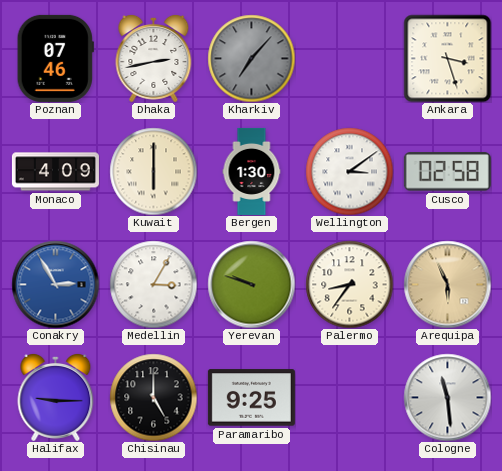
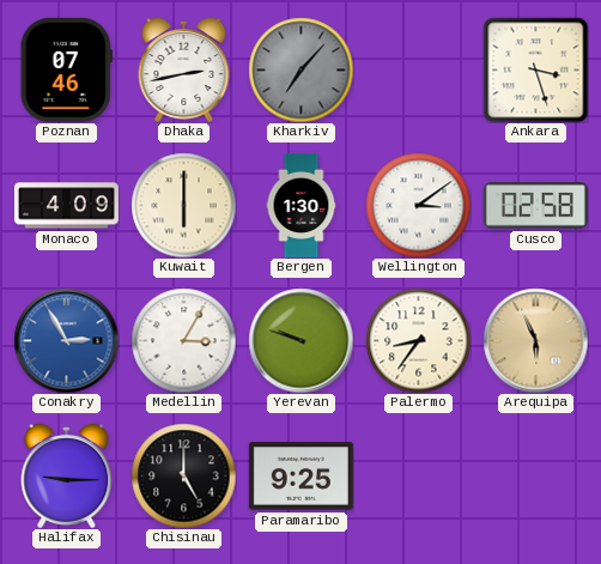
Cologne: 11:29 -> none (447, 397)
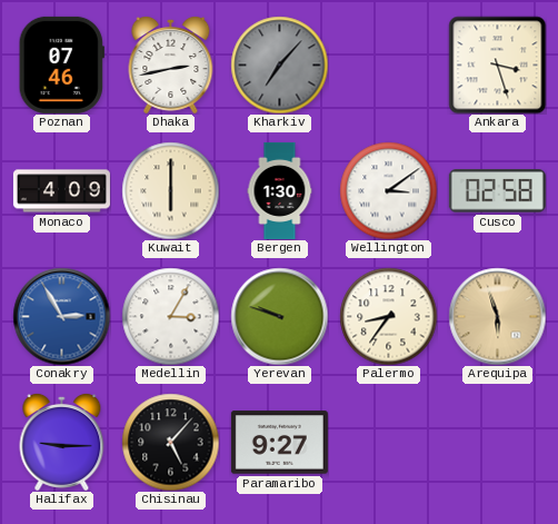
Arequipa: 5:56 -> 5:57 (497, 316)
Chisinau: 5:00 -> 5:07 (170, 442)
Paramaribo: 9:25 -> 9:27 (279, 443)
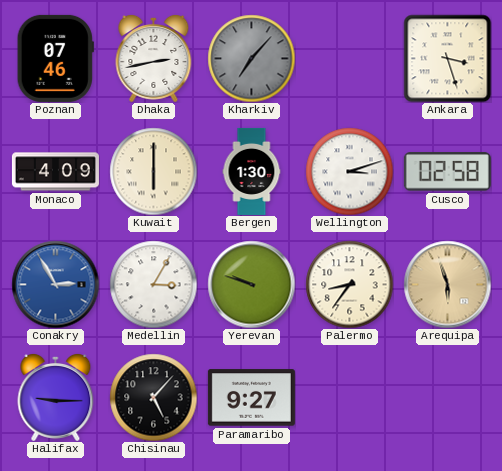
Wellington: 3:09 -> 3:12 (349, 171)
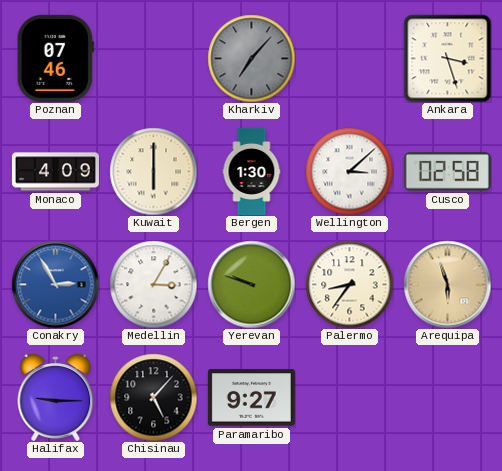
Dhaka: 2:43 -> none (154, 58)
Wellington: 3:12 -> 3:08 (349, 171)
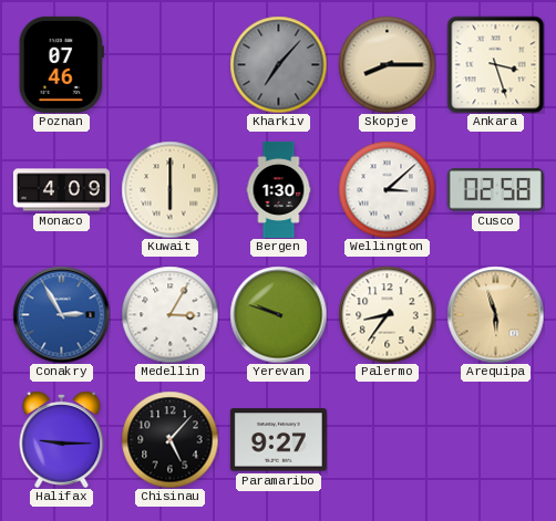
Skopje: none -> 8:15 (387, 64)
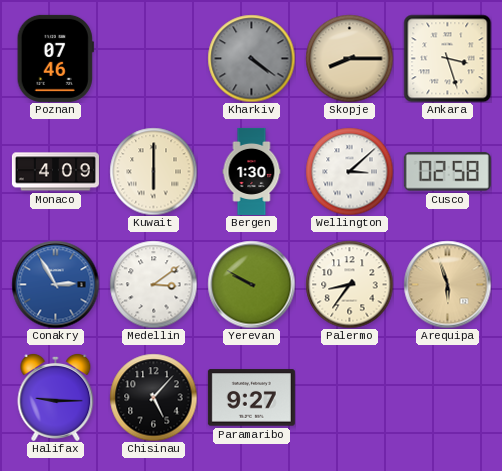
Kharkiv: 7:07 -> 4:21 (251, 58)
Medellin: 3:05 -> 3:09 (153, 284)
Yerevan: 9:48 -> 9:50 (251, 284)
